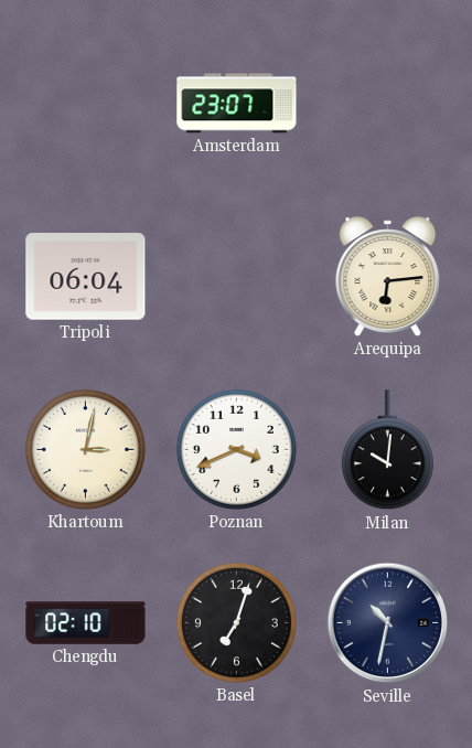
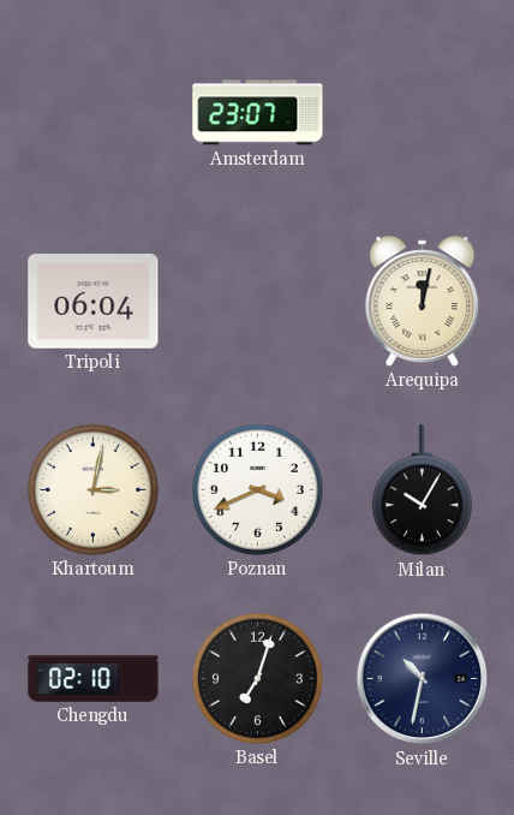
Arequipa: 6:14 -> 12:02 (423, 302)
Milan: 10:01 -> 10:05 (422, 490)
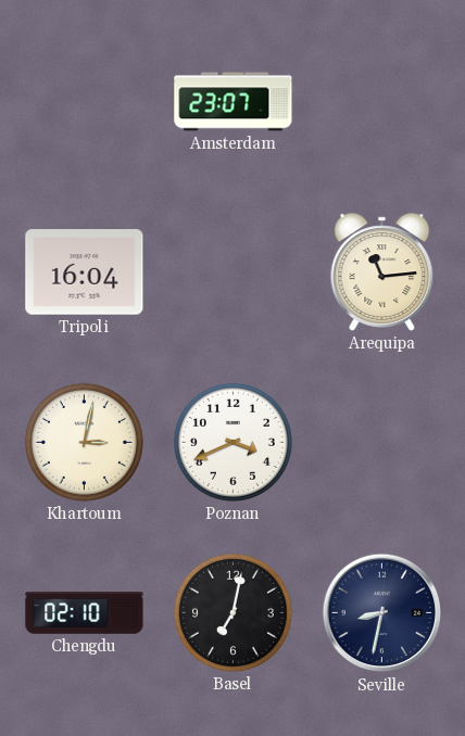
Tripoli: 06:04 -> 16:04 (85, 272)
Arequipa: 12:02 -> 11:14 (382, 272)
Milan: 10:05 -> none (422, 490)
Basel: 7:03 -> 7:02 (232, 612)
Seville: 10:32 -> 8:32 (382, 613)
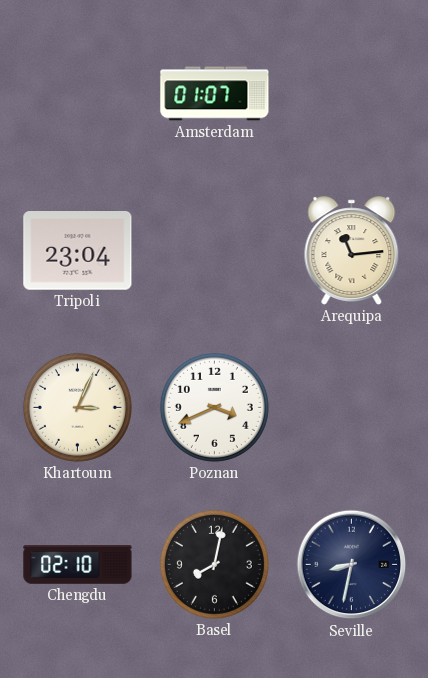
Amsterdam: 23:07 -> 01:07 (215, 94)
Tripoli: 16:04 -> 23:04 (78, 251)
Khartoum: 3:02 -> 3:04 (77, 407)
Basel: 7:02 -> 8:02 (214, 564)
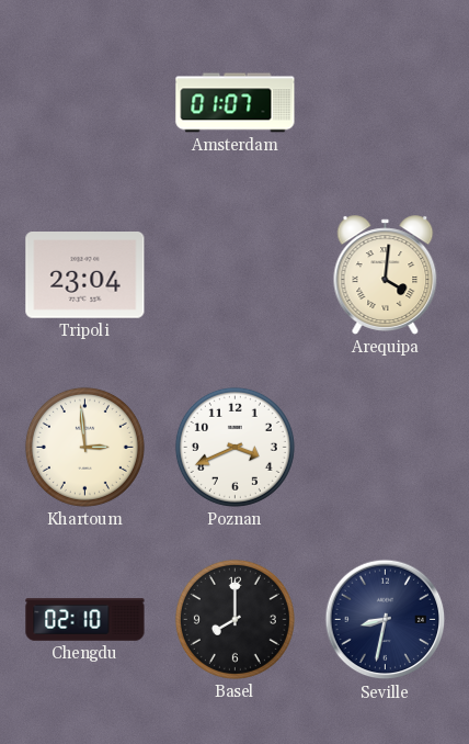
Arequipa: 11:14 -> 4:01 (386, 275)
Khartoum: 3:04 -> 2:59 (84, 447)
Basel: 8:02 -> 8:00 (234, 619)
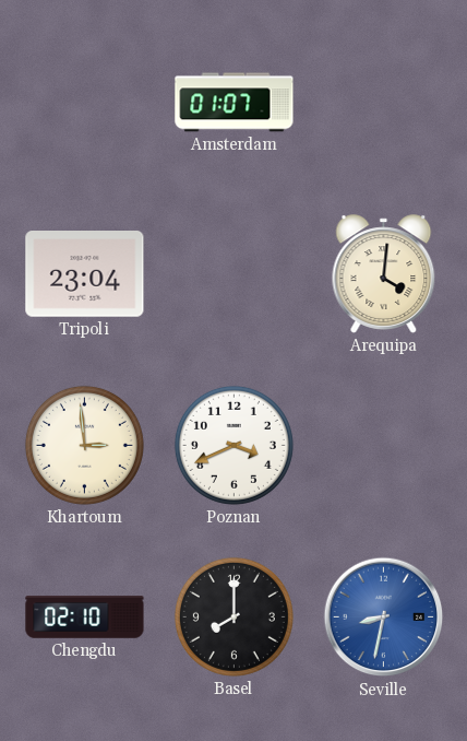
Seville dial: navy -> blue (384, 617)
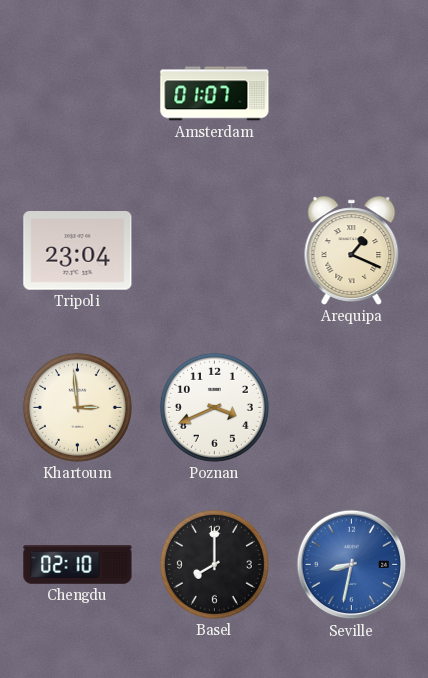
Arequipa: 4:01 -> 1:19 (352, 251)
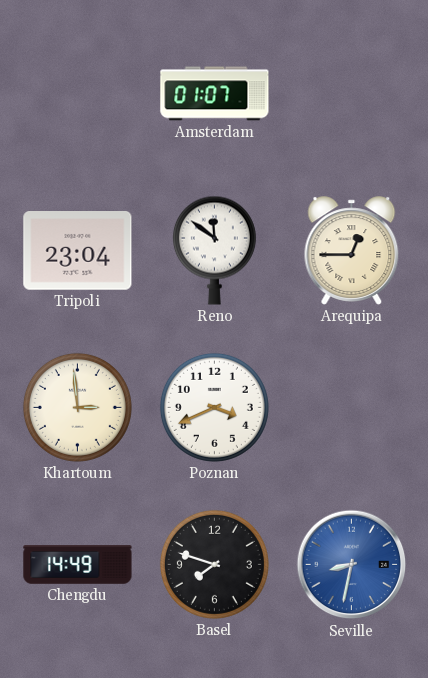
Reno: none -> 11:51 (214, 250)
Arequipa: 1:19 -> 12:45 (352, 251)
Chengdu: 02:10 -> 14:49 (78, 565)
Basel: 8:00 -> 7:48 (214, 564)
